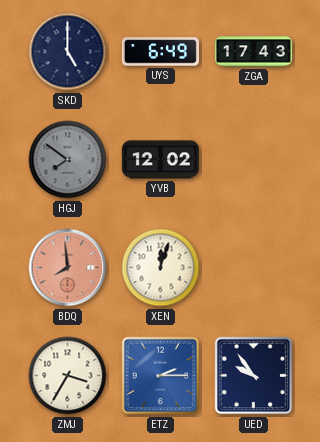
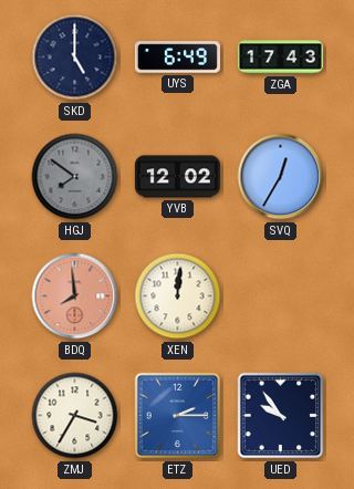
SVQ: none -> 12:35 (281, 177)
XEN: 12:03 -> 12:01 (178, 296)
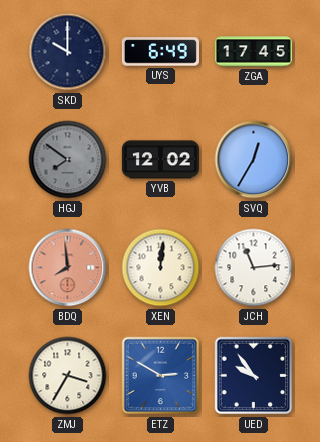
SKD: 5:00 -> 10:00 (68, 52)
ZGA: 17:43 -> 17:45 (253, 52)
JCH: none -> 11:14 (254, 268)
ETZ: 2:15 -> 2:50 (161, 376)
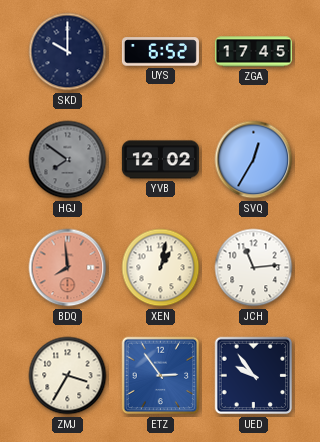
UYS: 6:49 -> 6:52 (160, 52)
XEN: 12:01 -> 1:02 (161, 268)
ETZ: 2:50 -> 2:54 (161, 376)
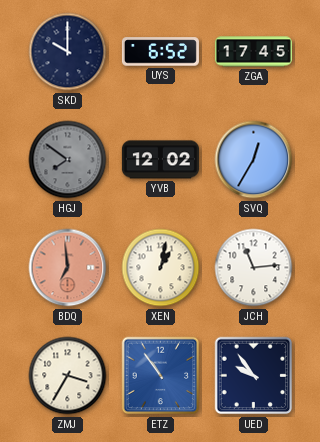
BDQ: 7:59 -> 6:59 (68, 268)
ETZ: 2:54 -> 10:54 (161, 376)
